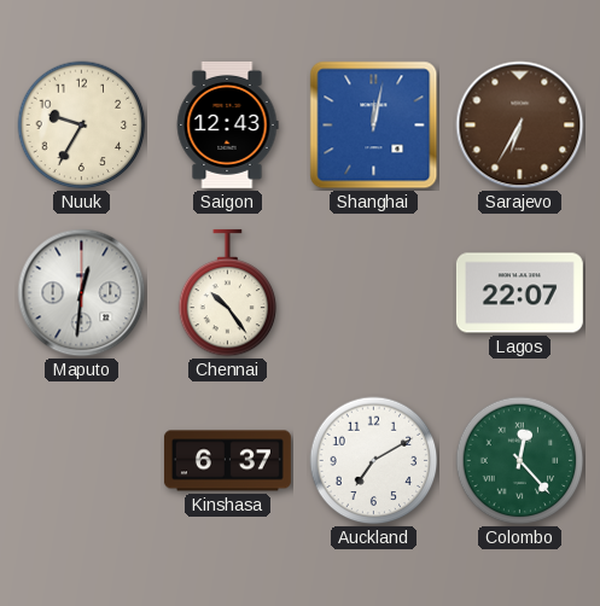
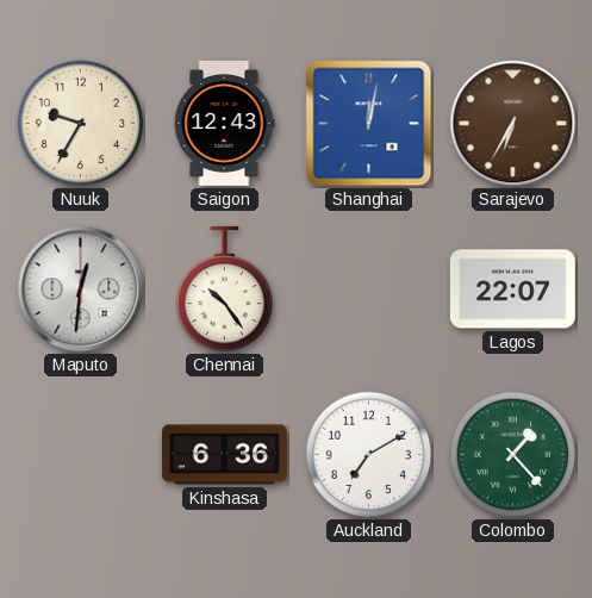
Kinshasa: 6:37 -> 6:36 (224, 455)
Colombo: 12:23 -> 1:23 (513, 455)
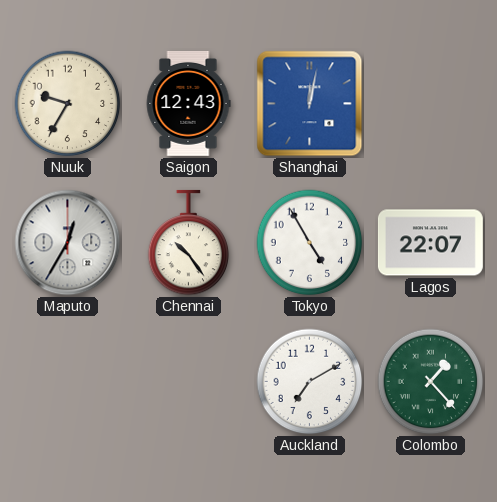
Sarajevo: 6:35 -> none (513, 124)
Maputo: 12:31 -> 12:35 (68, 243)
Tokyo: none -> 4:55 (310, 243)
Kinshasa: 6:36 -> none (224, 455)
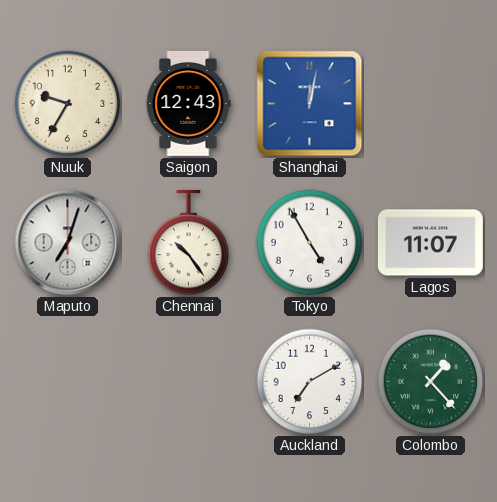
Maputo: 12:35 -> 7:03 (68, 243)
Lagos: 22:07 -> 11:07 (430, 243)
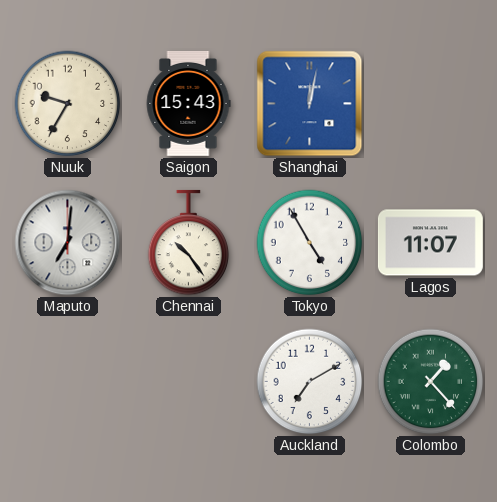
Saigon: 12:43 -> 15:43 (188, 103)
Maputo: 7:03 -> 7:01 (68, 243)
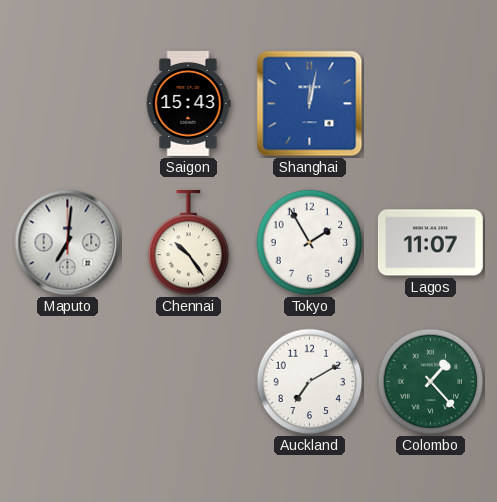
Nuuk: 9:35 -> none (68, 104)
Tokyo: 4:55 -> 1:55 (310, 243)
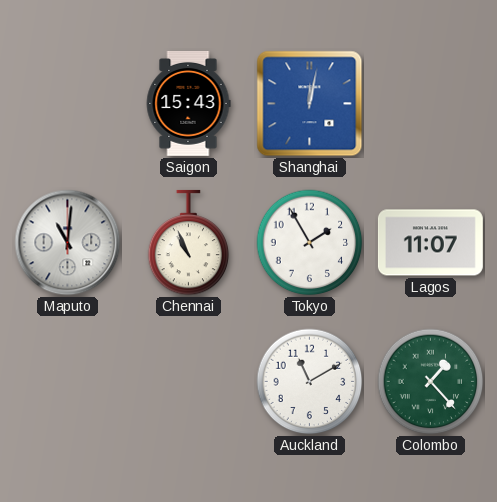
Maputo: 7:01 -> 11:01 (68, 243)
Chennai: 10:24 -> 10:56 (189, 243)
Auckland: 7:10 -> 11:10 (310, 382)
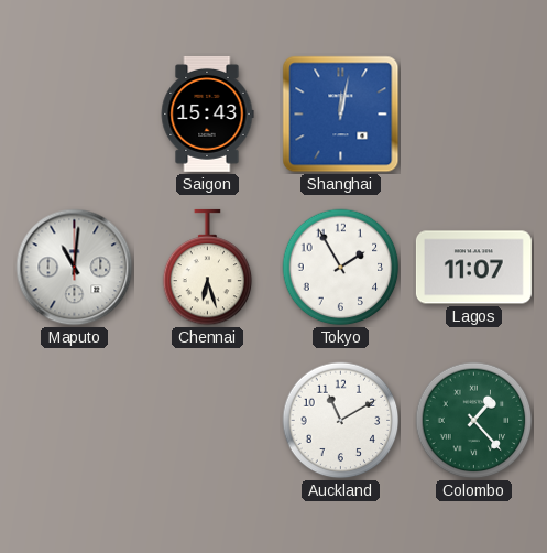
Chennai: 10:56 -> 6:27 (208, 268)
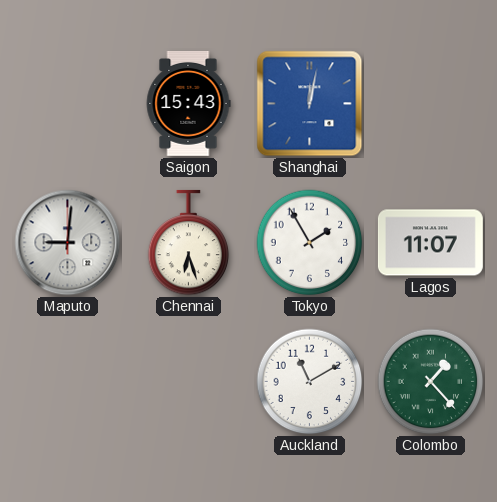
Maputo: 11:01 -> 9:01 (68, 243)
